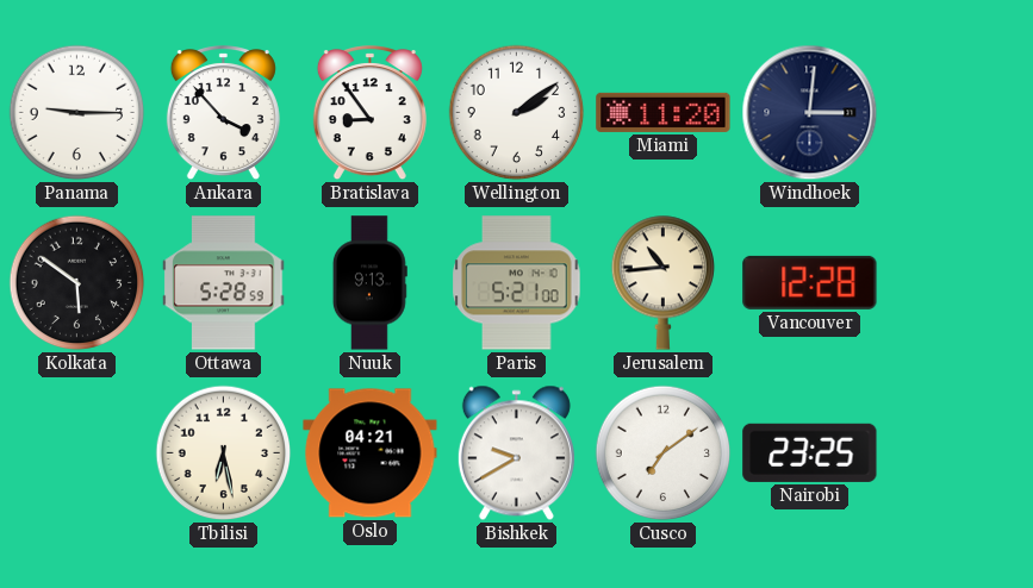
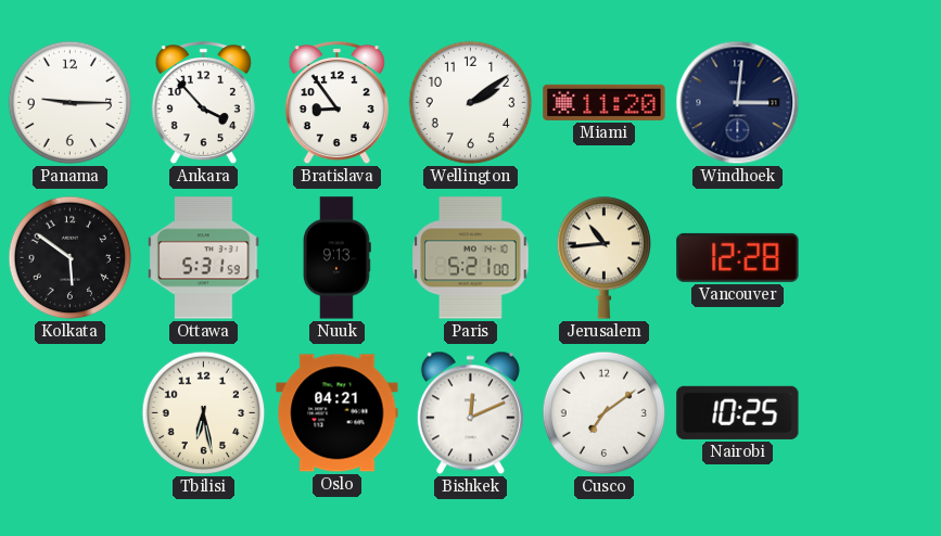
Ottawa: 5:28 -> 5:31 (204, 258)
Bishkek: 9:40 -> 12:11 (470, 413)
Nairobi: 23:25 -> 10:25 (738, 412)
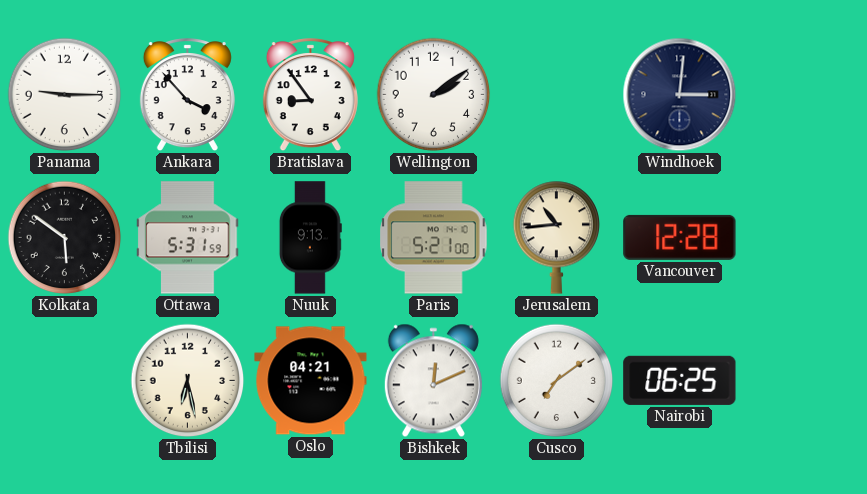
Miami: 11:20 -> none (605, 102)
Nairobi: 10:25 -> 06:25 (680, 380)
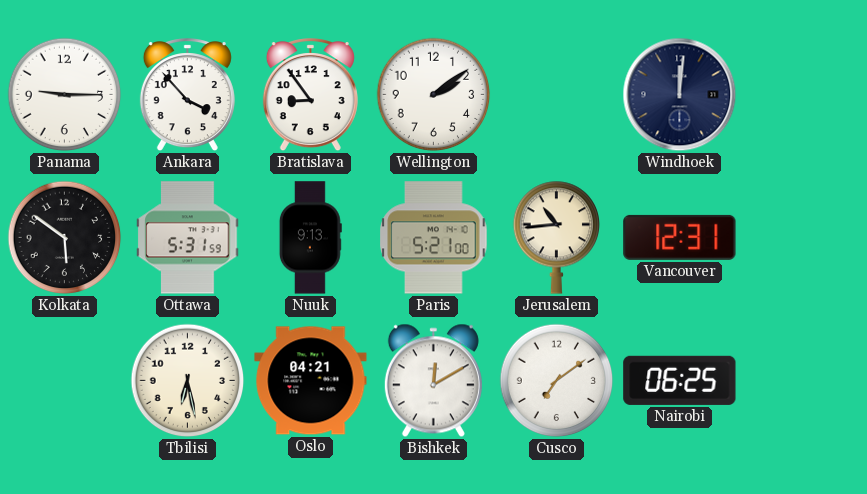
Windhoek: 3:01 -> 12:01 (680, 95)
Vancouver: 12:28 -> 12:31 (680, 237)
Bishkek: 12:11 -> 12:10 (433, 381)
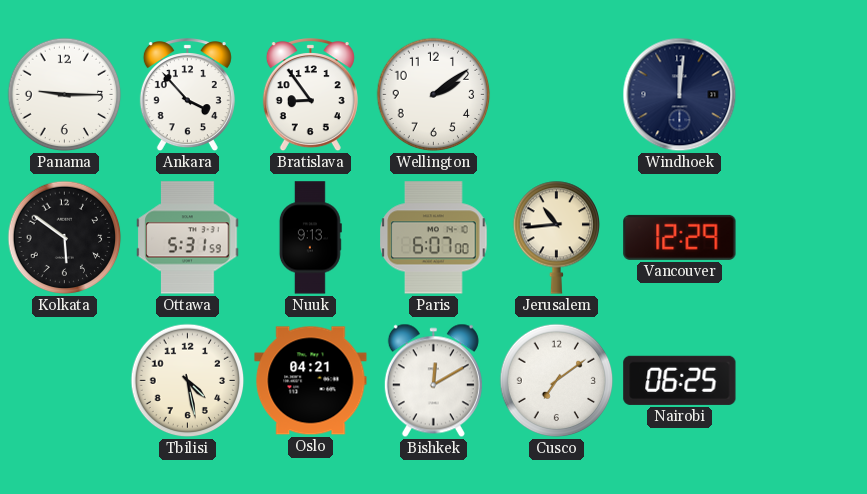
Paris: 5:21 -> 6:07 (434, 238)
Vancouver: 12:31 -> 12:29 (680, 237)
Tbilisi: 6:28 -> 4:28 (188, 381)
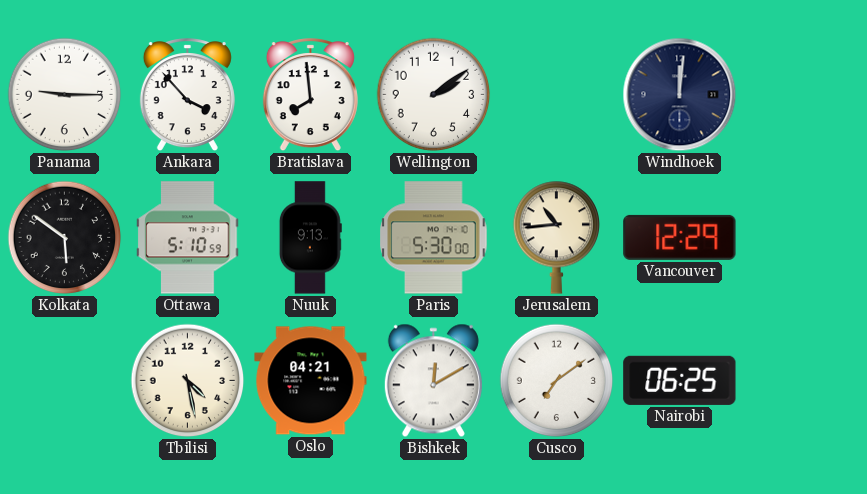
Bratislava: 8:54 -> 7:59 (310, 95)
Ottawa: 5:31 -> 5:10 (188, 238)
Paris: 6:07 -> 5:30 (434, 238)
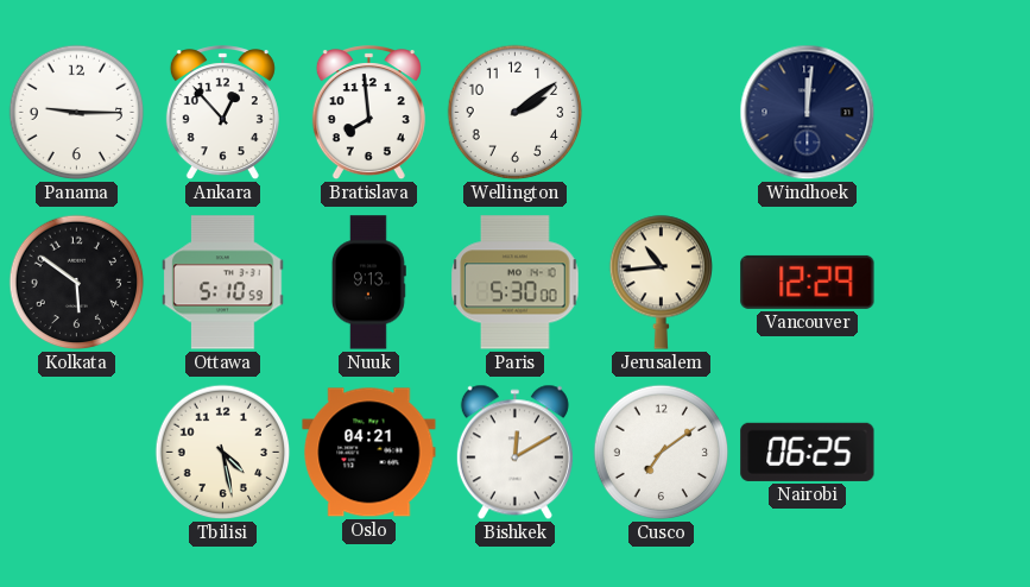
Ankara: 3:53 -> 12:53 (222, 113)
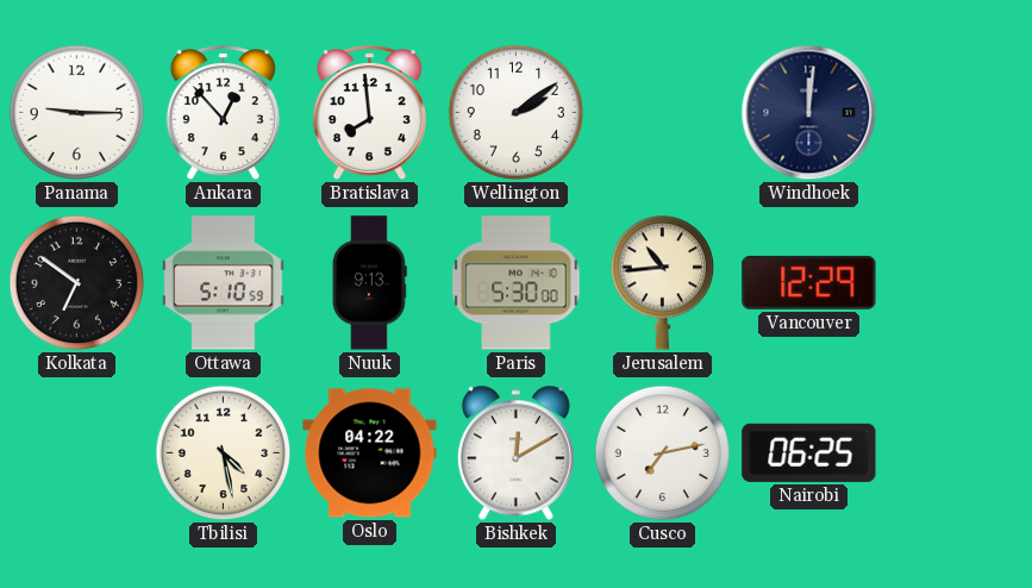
Kolkata: 5:51 -> 6:51 (77, 283)
Oslo: 04:21 -> 04:22 (370, 453)
Cusco: 7:09 -> 7:13 (663, 453)
